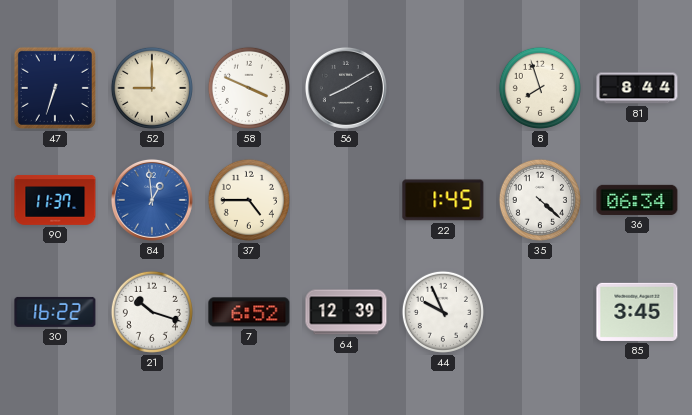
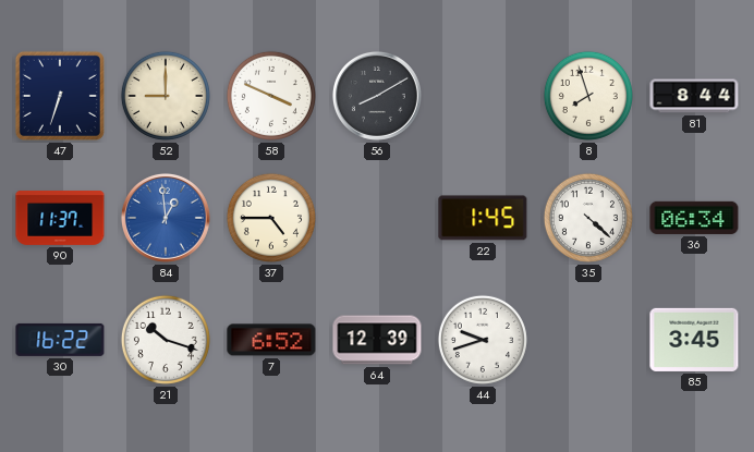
44: 9:56 -> 9:42 (483, 340)
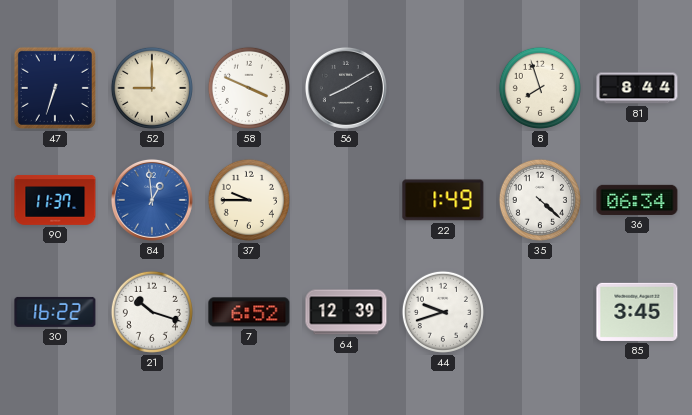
37: 4:45 -> 9:45 (249, 200)
22: 1:45 -> 1:49 (443, 200)
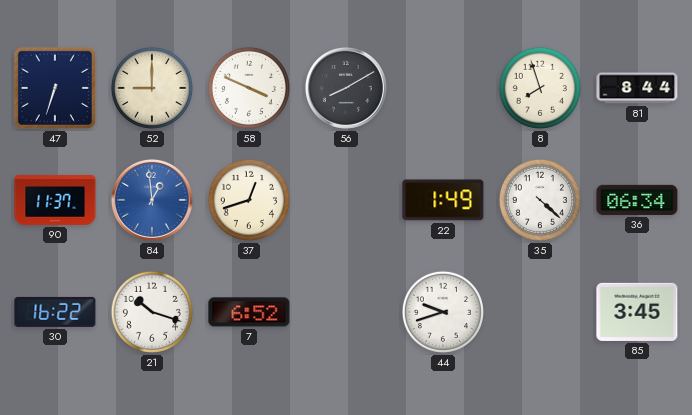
37: 9:45 -> 12:42 (249, 200)
64: 12:39 -> none (346, 312)
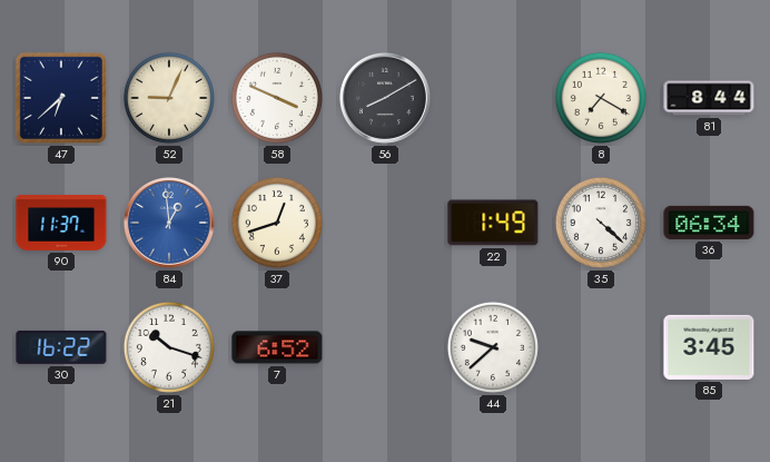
47: 6:33 -> 6:38 (61, 98)
52: 9:00 -> 9:04 (169, 98)
8: 7:57 -> 7:20 (601, 98)
44: 9:42 -> 9:38 (493, 347)
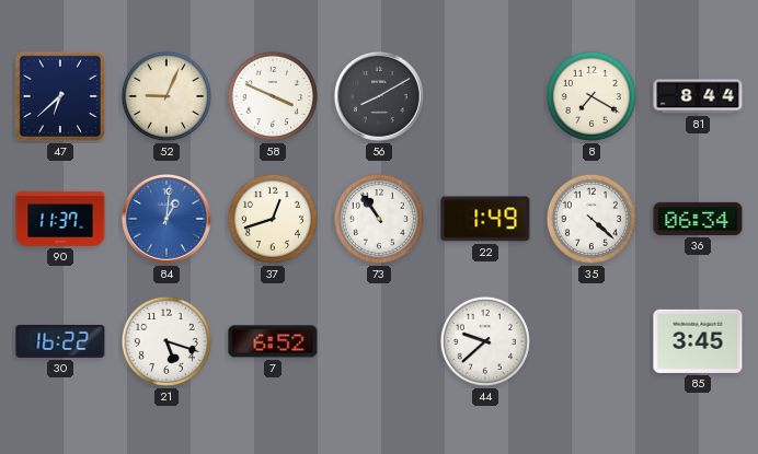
84: 12:59 -> 1:01 (166, 219)
73: none -> 10:54 (379, 219)
21: 10:18 -> 5:18 (166, 341)
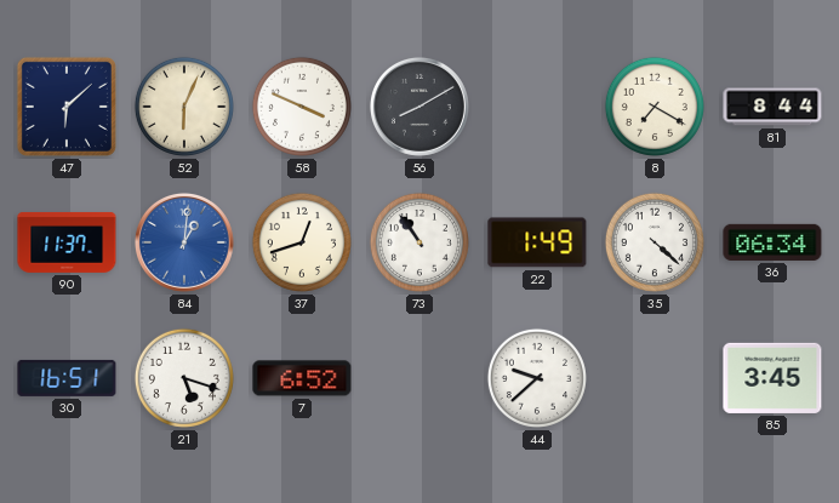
47: 6:38 -> 6:08 (67, 107)
52: 9:04 -> 6:04 (184, 107)
30: 16:22 -> 16:51 (67, 378)
